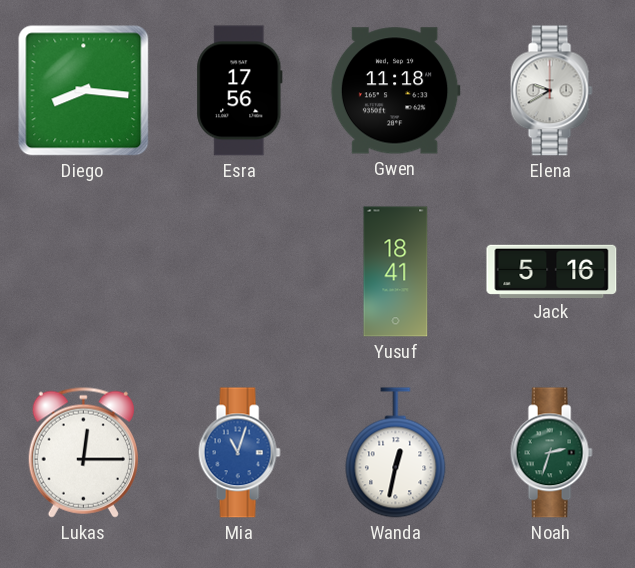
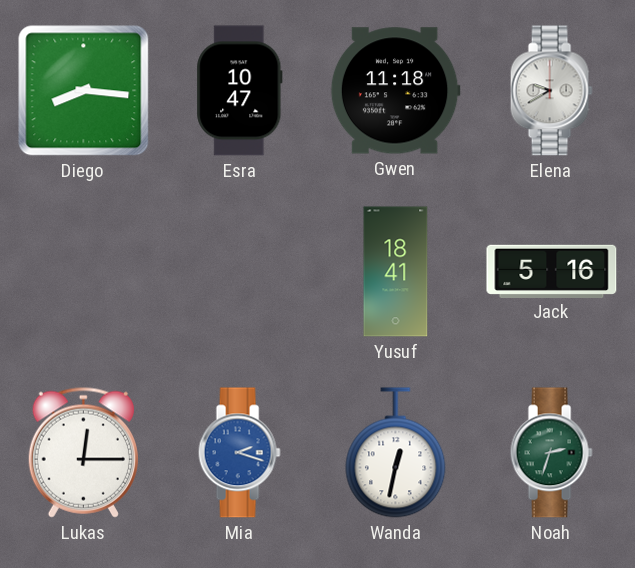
Esra: 17:56 -> 10:47 (240, 91)
Mia: 11:03 -> 2:18 (239, 453)
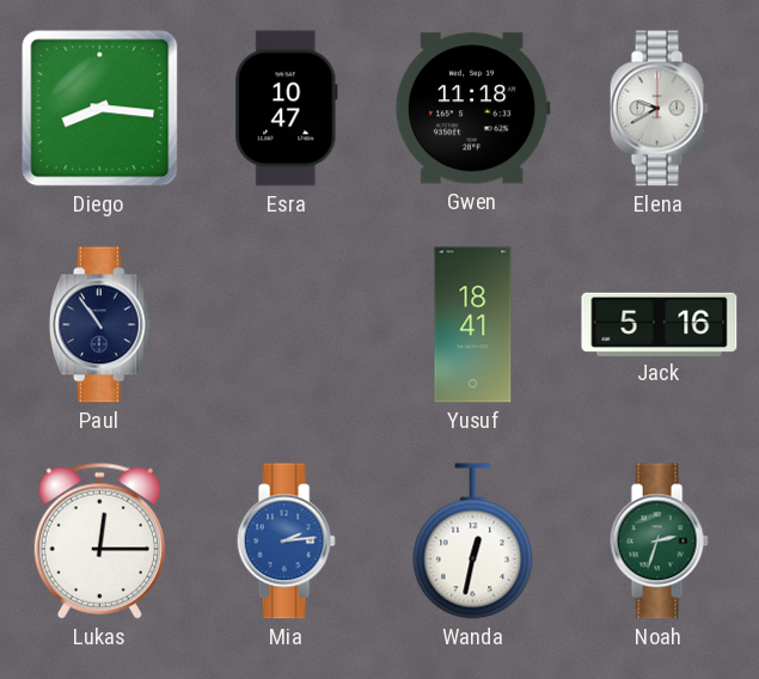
Paul: none -> 10:54 (99, 325)
Mia: 2:18 -> 2:14 (286, 542)
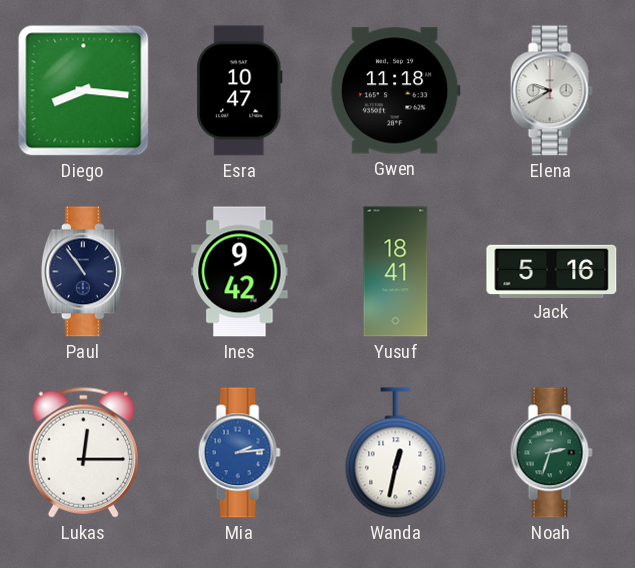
Ines: none -> 9:42 (240, 272)
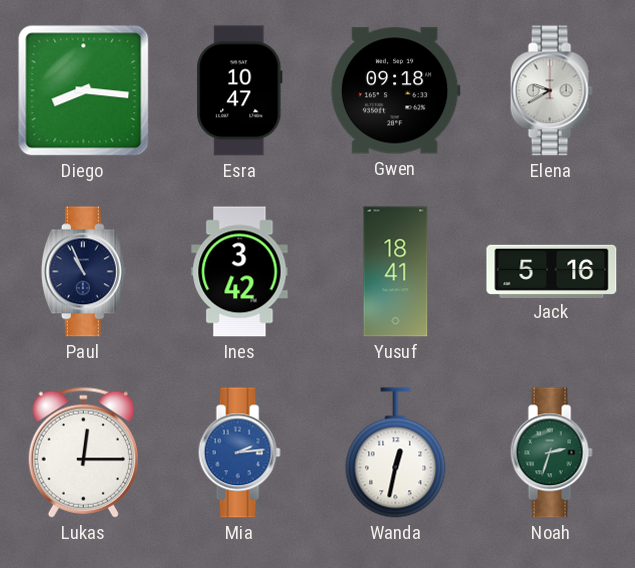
Gwen: 11:18 -> 09:18 (395, 91)
Paul: 10:54 -> 10:56 (83, 272)
Ines: 9:42 -> 3:42 (240, 272)
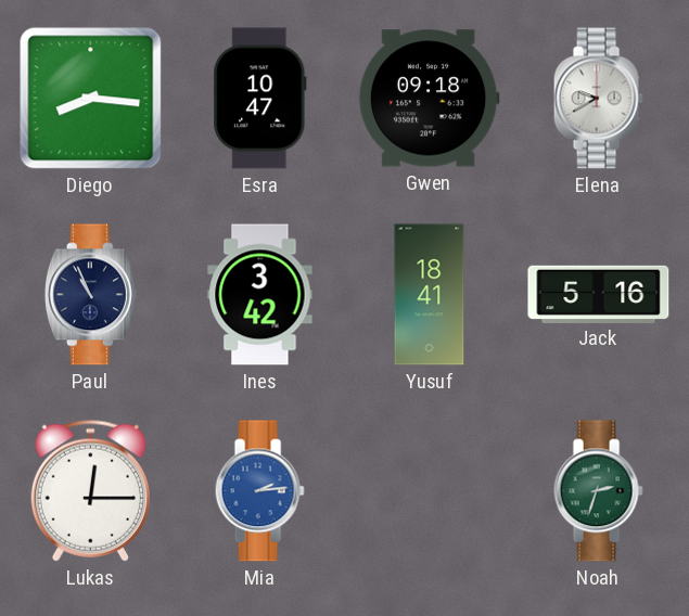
Wanda: 12:32 -> none (396, 453)
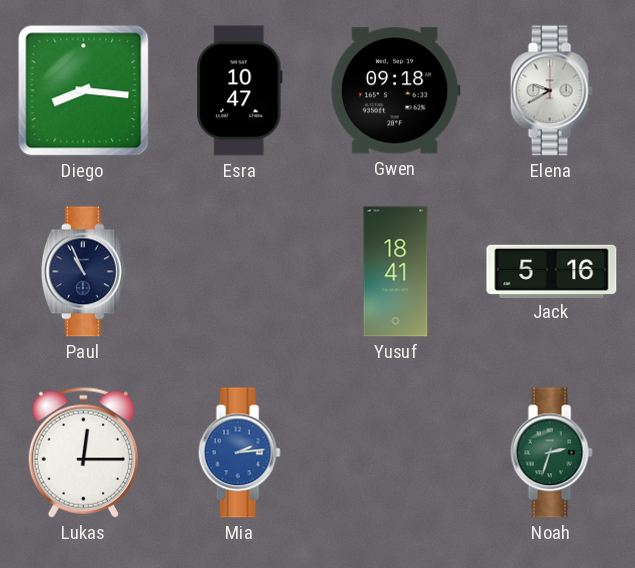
Ines: 3:42 -> none (260, 295)
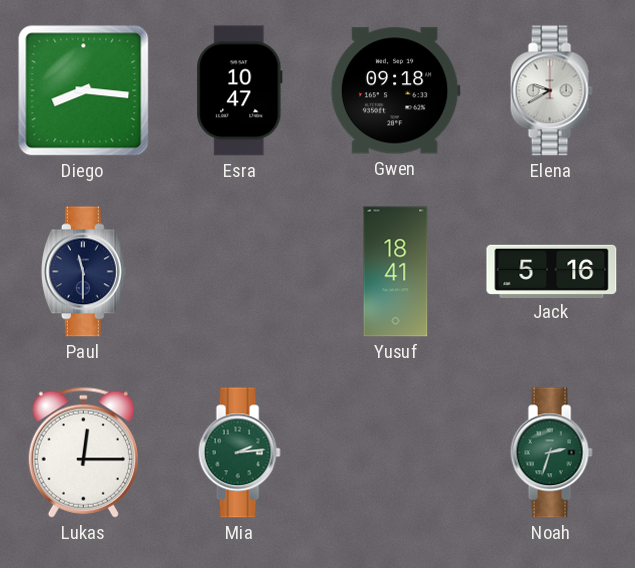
Paul: 10:56 -> 11:30 (83, 272)
Mia dial: blue -> green (239, 453)
